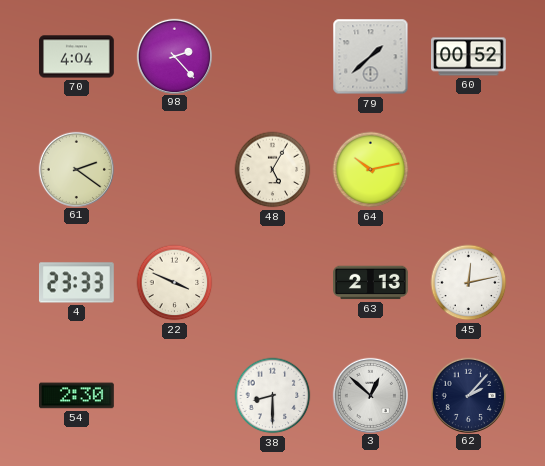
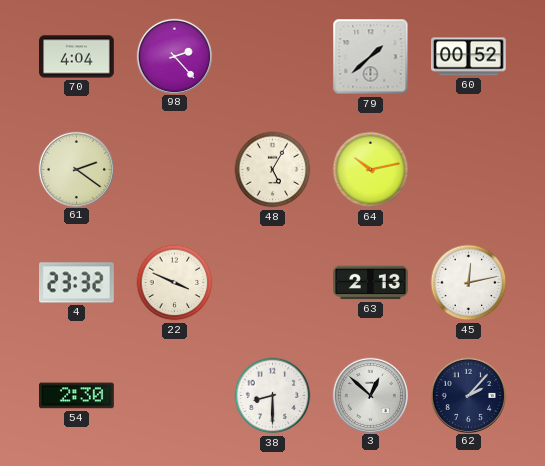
4: 23:33 -> 23:32 (77, 283)
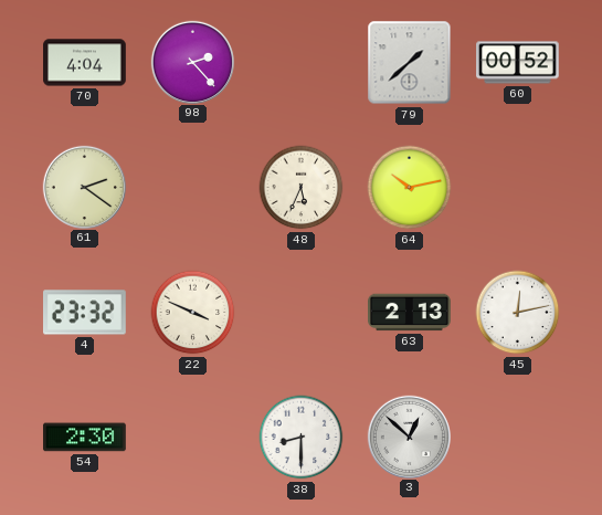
48: 5:05 -> 5:34 (302, 188)
62: 2:07 -> none (468, 395)
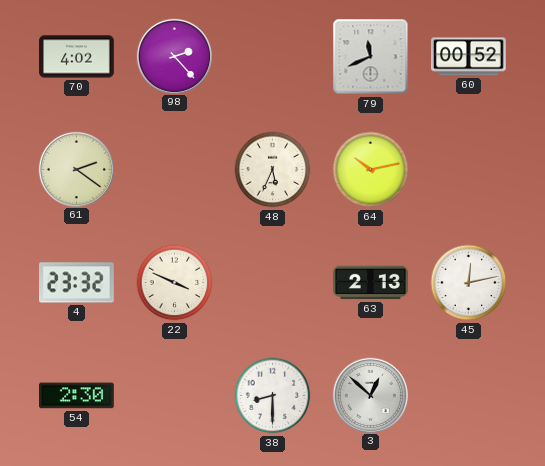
70: 4:04 -> 4:02 (77, 57)
79: 1:38 -> 11:41 (371, 57)
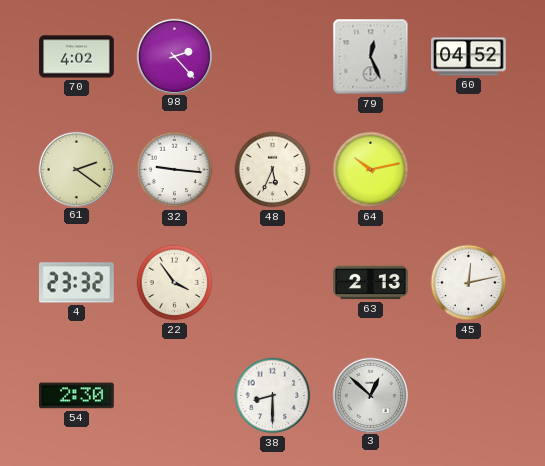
79: 11:41 -> 12:26 (371, 57)
60: 00:52 -> 04:52 (469, 57)
32: none -> 9:16 (175, 170)
22: 3:49 -> 3:54 (175, 283)
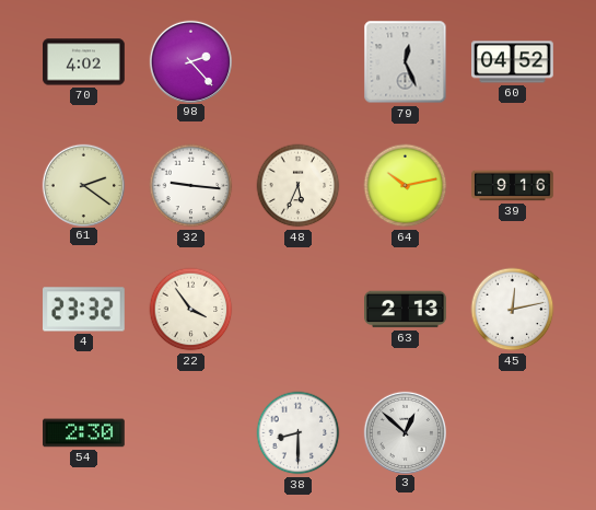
39: none -> 9:16 (513, 186)
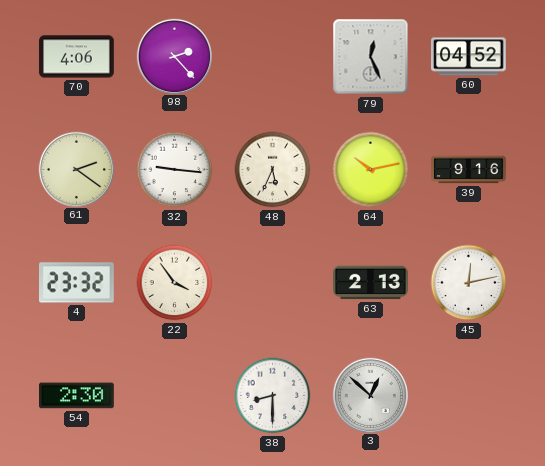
70: 4:02 -> 4:06 (77, 57)
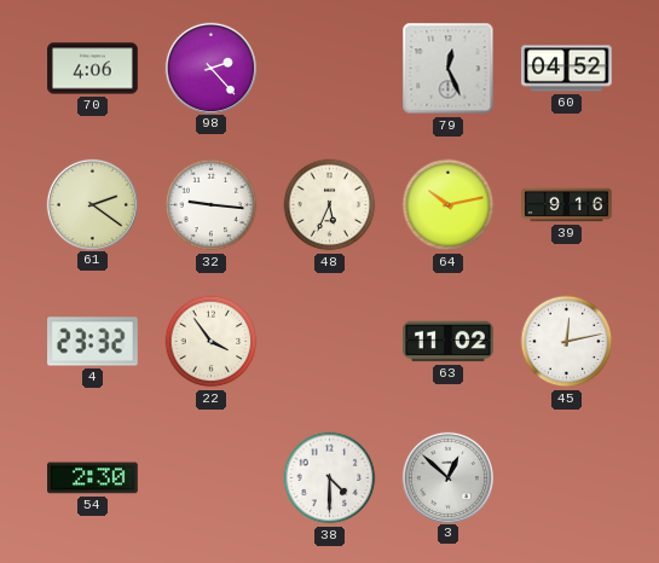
63: 2:13 -> 11:02 (449, 342)
38: 8:30 -> 4:30 (330, 478)
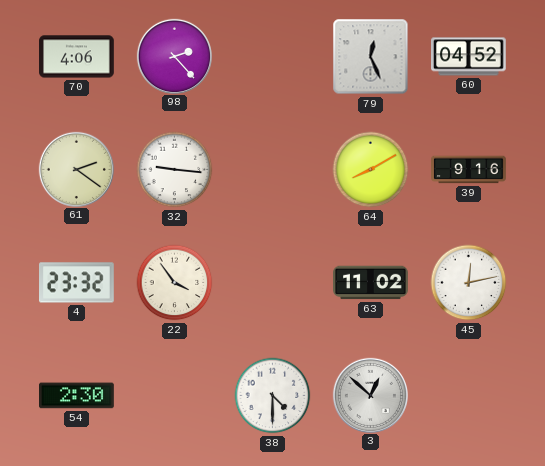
48: 5:34 -> none (330, 205)
64: 10:13 -> 8:10 (371, 170)
